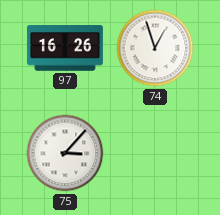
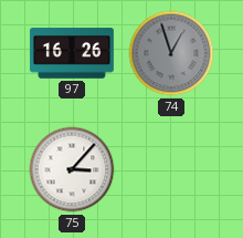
74 dial: white -> grey (171, 53)
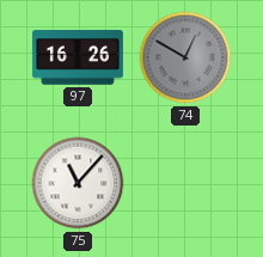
74: 12:57 -> 12:50 (185, 57)
75: 3:07 -> 11:07 (78, 183)
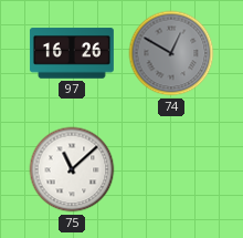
75: 11:07 -> 11:08 (72, 169)
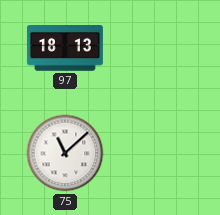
97: 16:26 -> 18:13 (65, 48)
74: 12:50 -> none (171, 53)
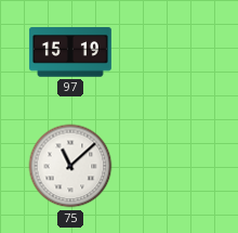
97: 18:13 -> 15:19 (70, 52)
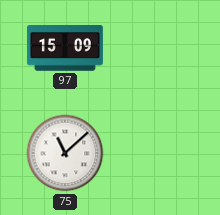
97: 15:19 -> 15:09 (65, 48)
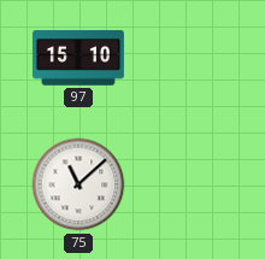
97: 15:09 -> 15:10 (78, 58)
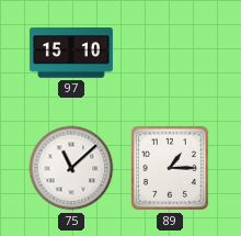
89: none -> 1:15 (170, 168)
